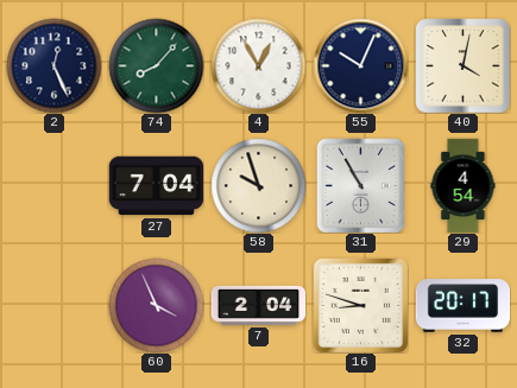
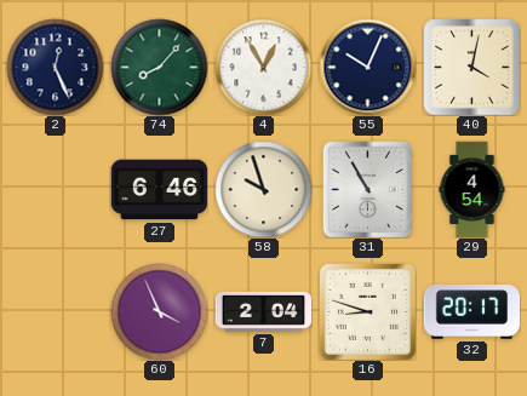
27: 7:04 -> 6:46 (159, 190)
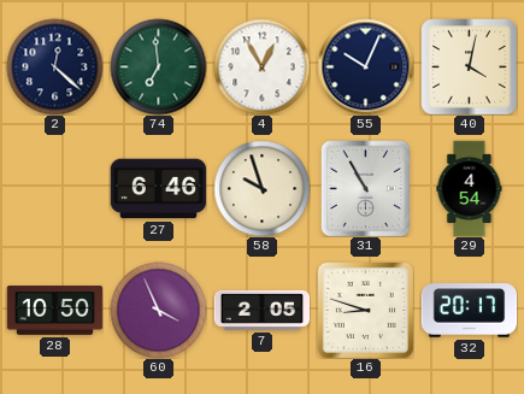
2: 12:26 -> 12:22 (54, 66)
74: 8:07 -> 6:59 (158, 66)
28: none -> 10:50 (54, 311)
7: 2:04 -> 2:05 (261, 310)
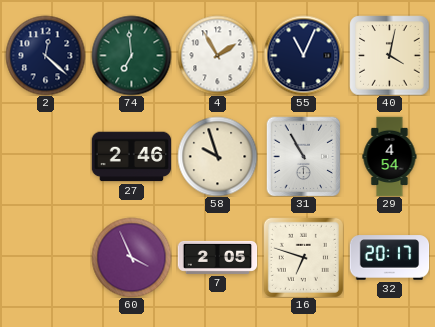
4: 12:55 -> 1:55 (217, 55)
55: 10:04 -> 11:04 (303, 55)
27: 6:46 -> 2:46 (131, 157)
28: 10:50 -> none (54, 311)
16: 8:48 -> 6:48 (303, 257)
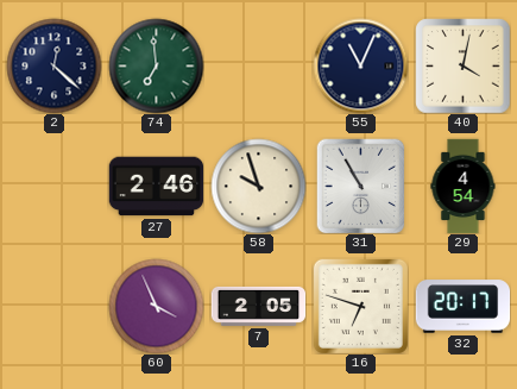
4: 1:55 -> none (217, 55)
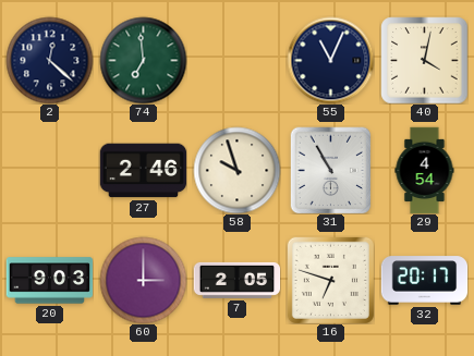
20: none -> 9:03 (49, 281)
60: 3:56 -> 3:00 (143, 280)
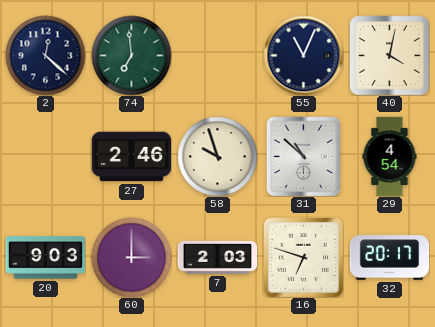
31: 10:55 -> 10:52 (304, 156)
7: 2:05 -> 2:03 (217, 257)
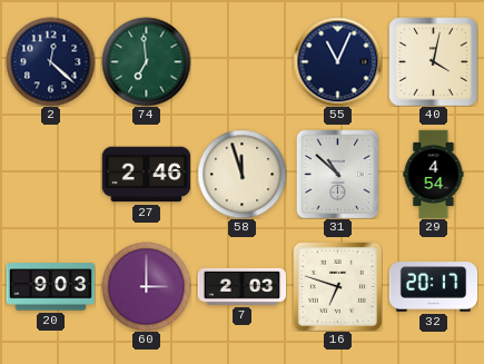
58: 9:57 -> 11:57 (241, 174)
